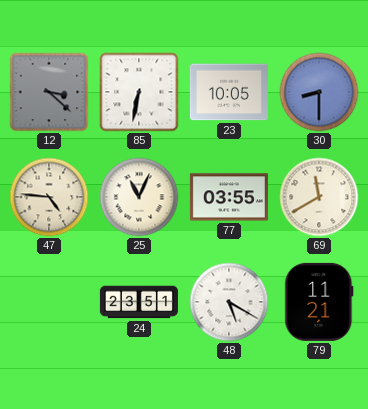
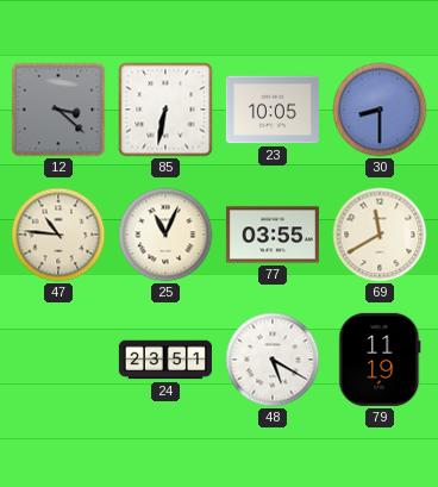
47: 4:46 -> 10:46 (58, 235)
79: 11:21 -> 11:19 (380, 360)
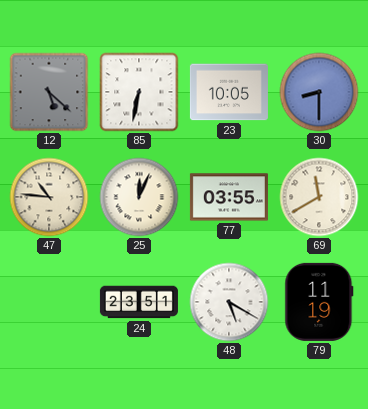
12: 3:22 -> 5:22 (49, 92)
25: 11:04 -> 12:04 (139, 197)
